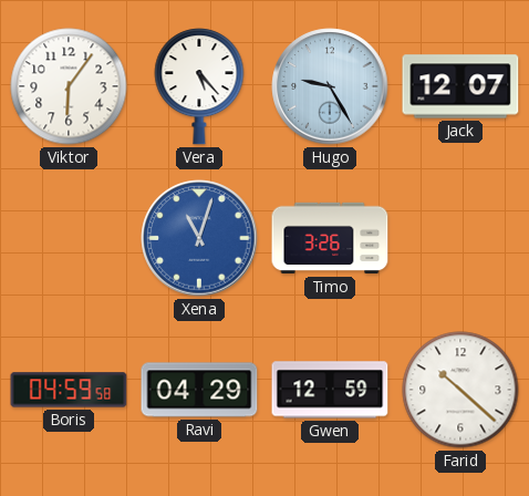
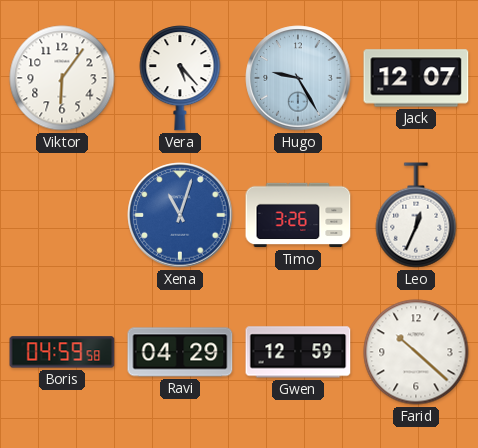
Leo: none -> 12:34 (416, 215)
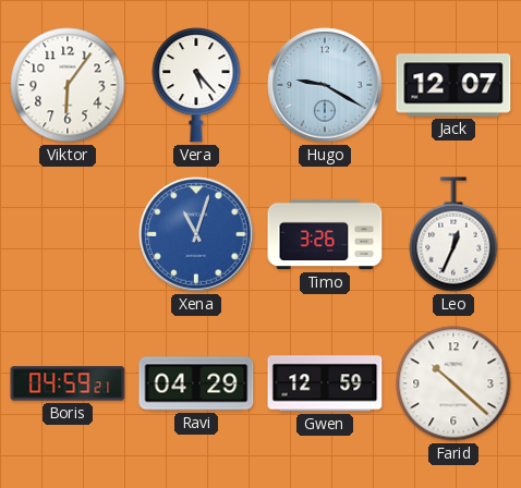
Hugo: 9:25 -> 9:20 (325, 85)
Boris: 04:59:58 -> 04:59:21 (68, 383)
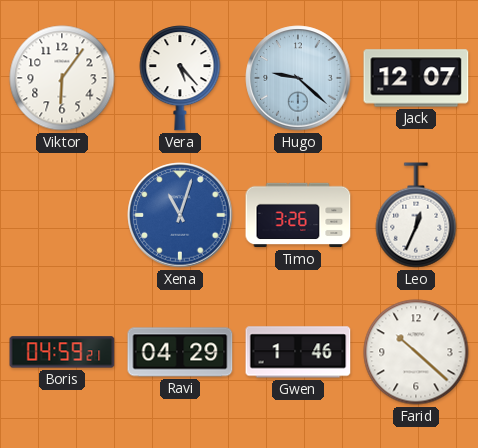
Hugo: 9:20 -> 9:22 (298, 78)
Gwen: 12:59 -> 1:46 (298, 352)
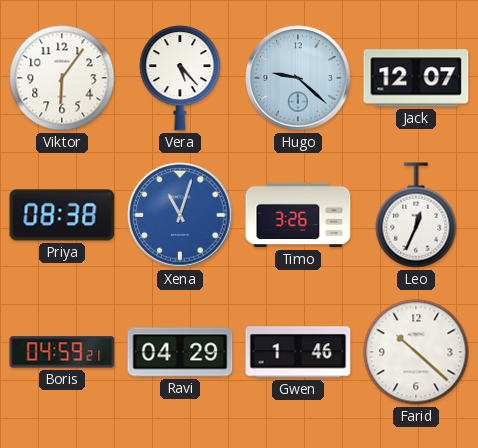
Priya: none -> 08:38 (62, 215)
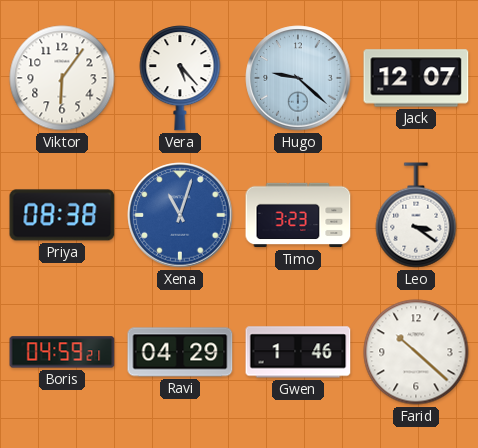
Timo: 3:26 -> 3:23 (298, 215)
Leo: 12:34 -> 3:21 (416, 215)
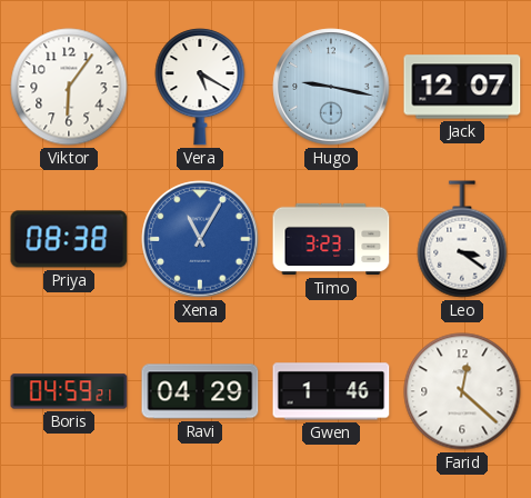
Vera: 5:23 -> 5:20 (200, 87)
Hugo: 9:22 -> 9:17 (331, 87)
Xena: 11:03 -> 11:05 (200, 239)
Farid: 10:22 -> 12:22 (462, 391)
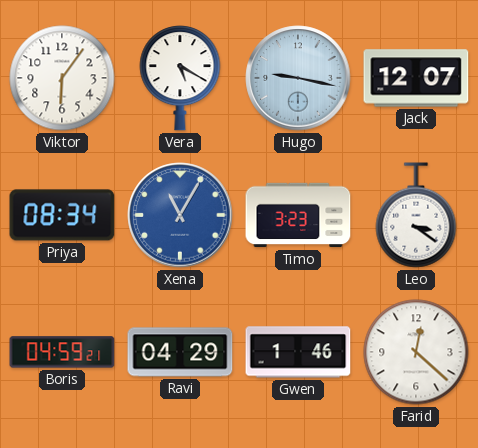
Priya: 08:38 -> 08:34 (62, 215)
